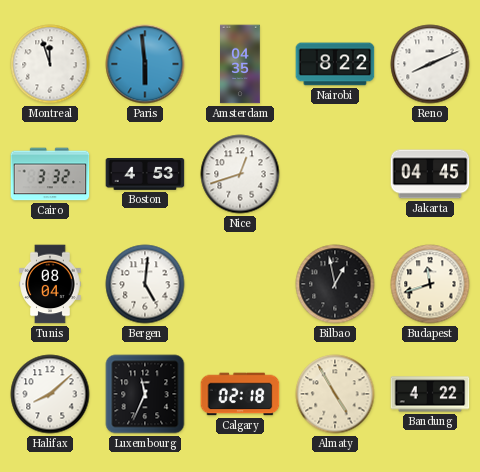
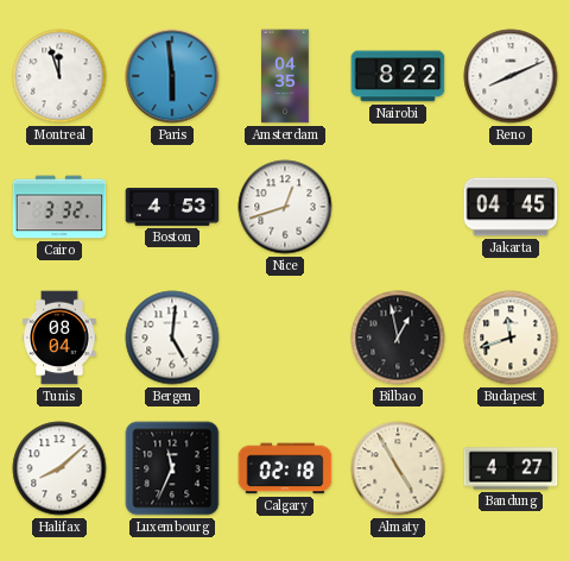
Bandung: 4:22 -> 4:27 (511, 468)
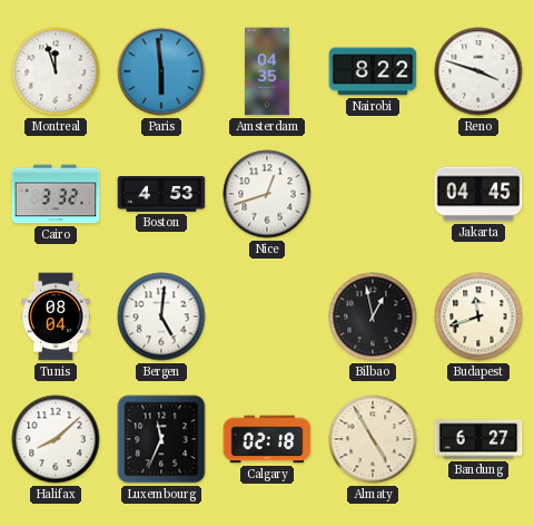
Reno: 8:11 -> 3:48 (478, 71)
Bandung: 4:27 -> 6:27 (478, 439)
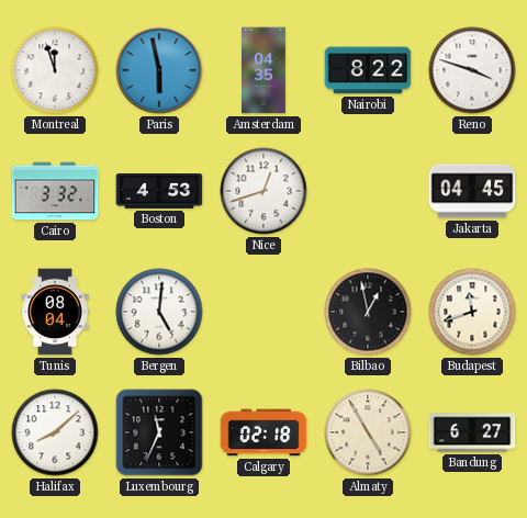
Paris: 5:59 -> 5:58 (159, 70)
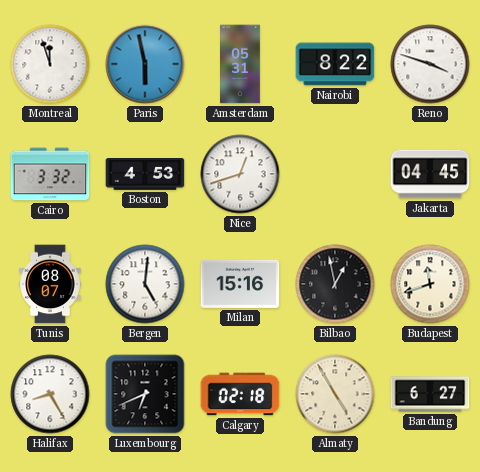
Amsterdam: 04:35 -> 05:31 (240, 64)
Tunis: 08:04 -> 08:07 (50, 284)
Milan: none -> 15:16 (240, 284)
Halifax: 8:08 -> 8:25 (50, 394)
Luxembourg: 11:34 -> 6:41 (145, 394)
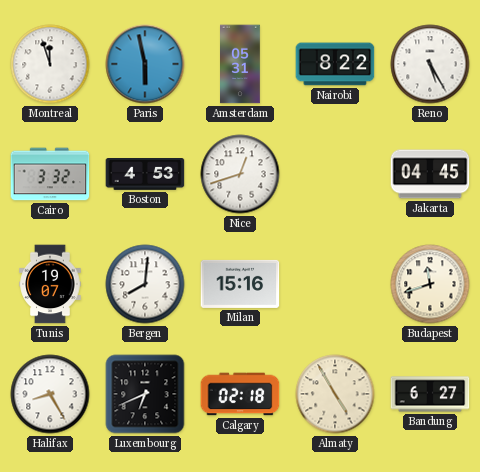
Reno: 3:48 -> 5:25 (430, 64)
Tunis: 08:07 -> 19:07 (50, 284)
Bergen: 5:01 -> 8:01 (145, 284)
Bilbao: 12:58 -> none (335, 284)
